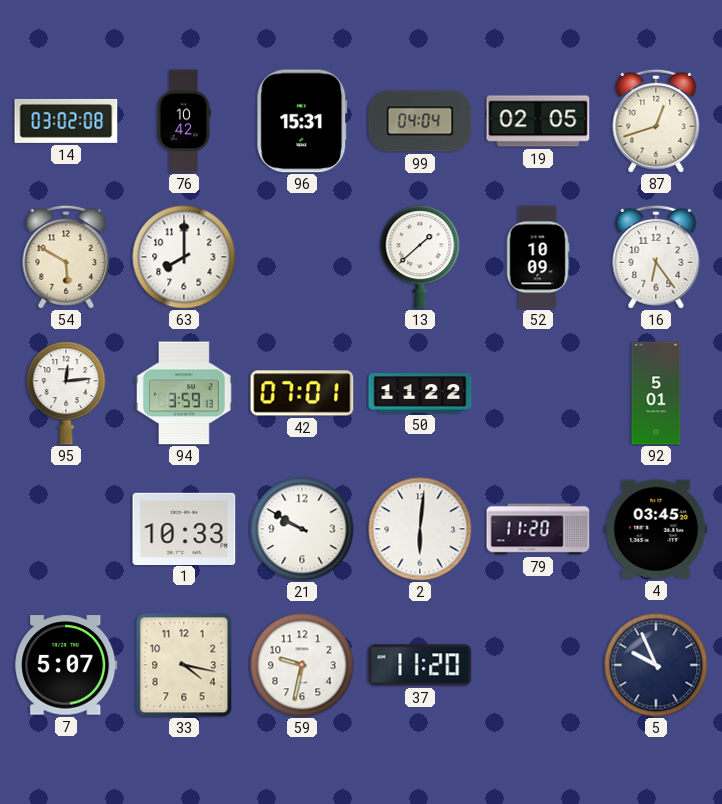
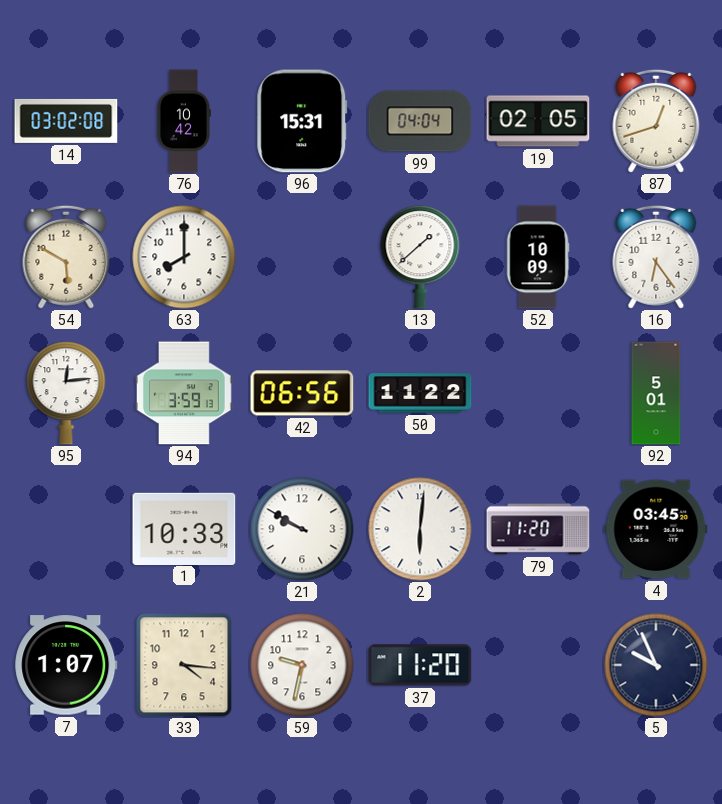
42: 07:01 -> 06:56 (302, 393)
7: 5:07 -> 1:07 (66, 665)
33: 4:17 -> 4:16 (184, 665)
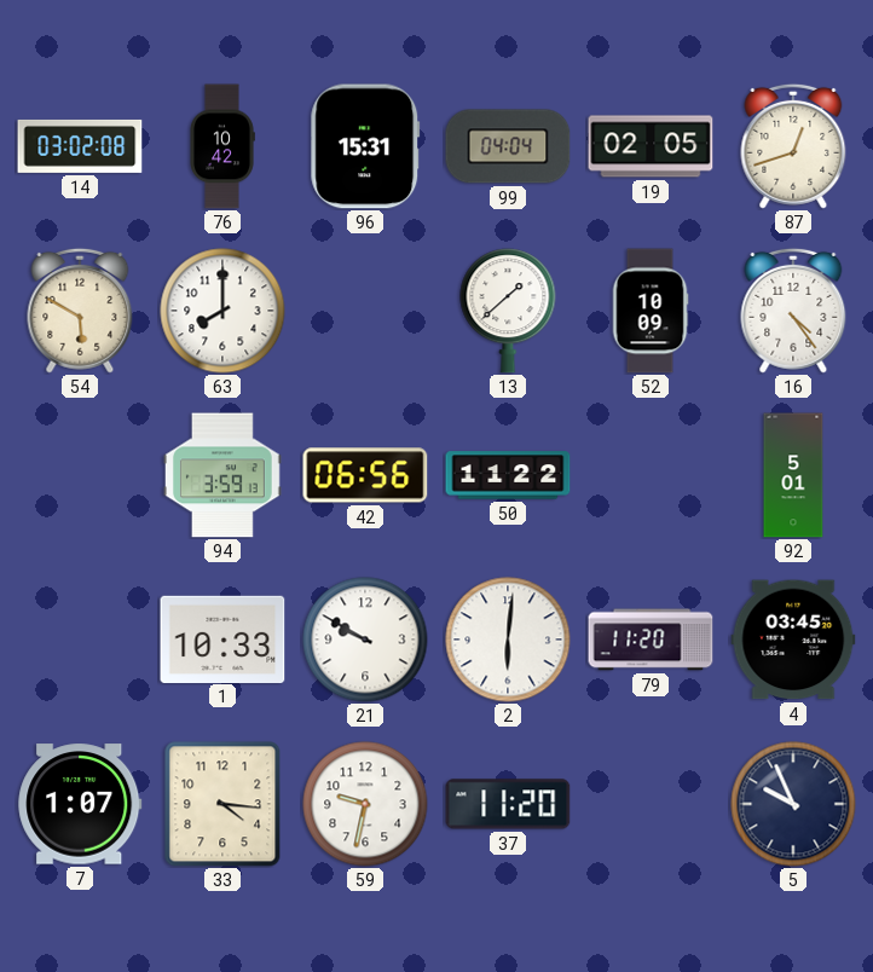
16: 6:24 -> 4:24 (793, 311)
95: 12:14 -> none (66, 393)
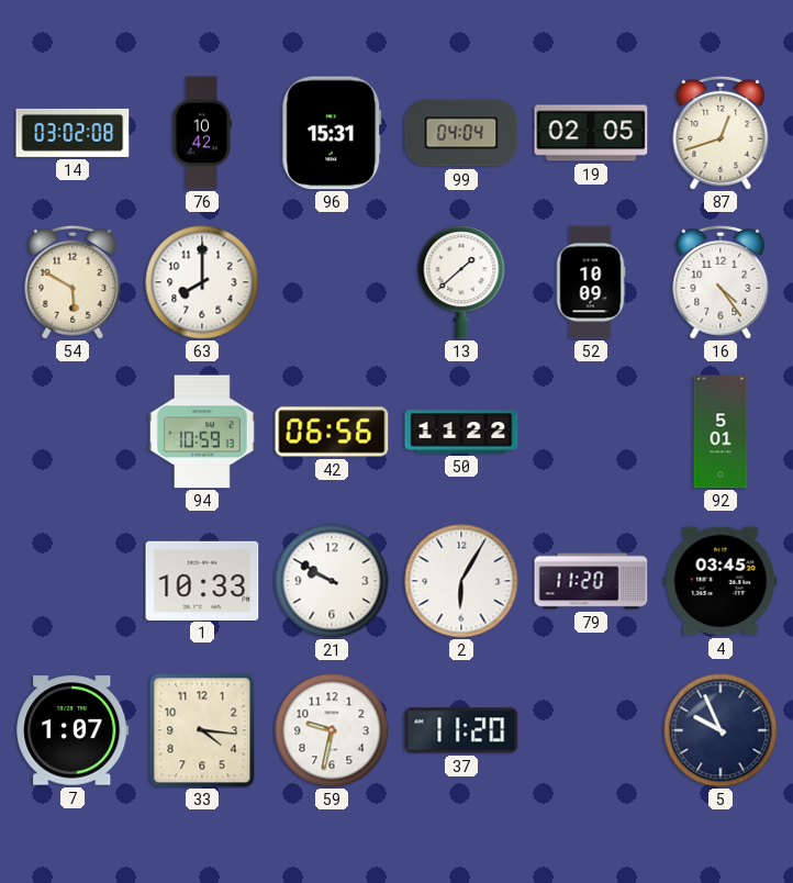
94: 3:59 -> 10:59 (202, 432)
2: 6:01 -> 6:05 (461, 581)
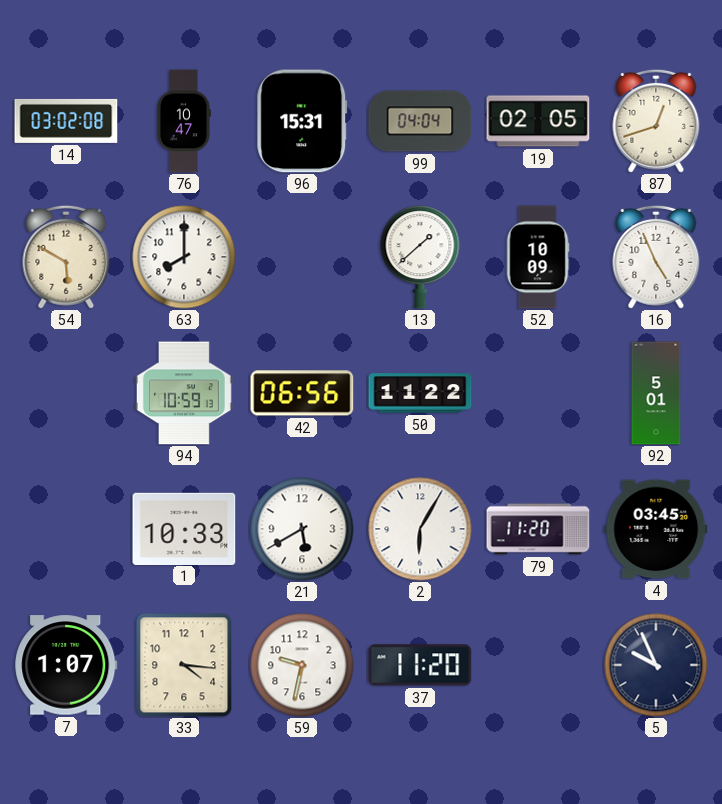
76: 10:42 -> 10:47 (184, 121)
16: 4:24 -> 4:56 (656, 257)
21: 9:50 -> 5:40 (302, 529)
